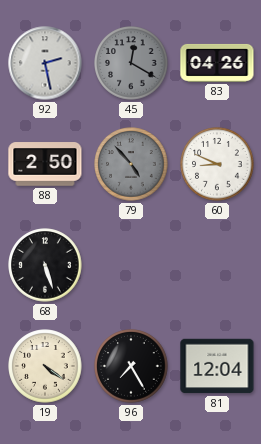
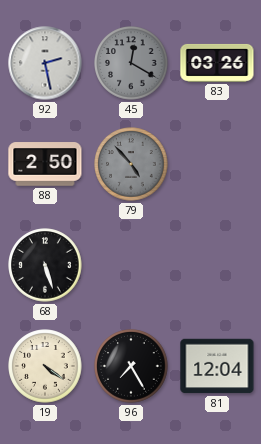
83: 04:26 -> 03:26 (217, 63)
60: 8:49 -> none (217, 164)
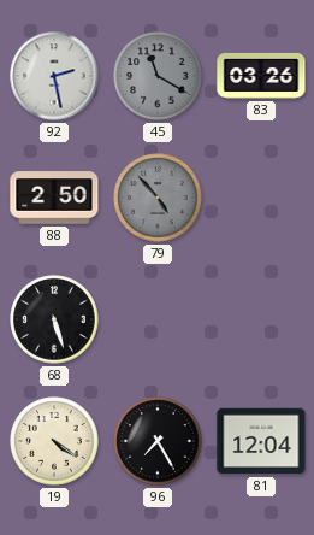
45: 12:20 -> 11:20 (158, 76)
